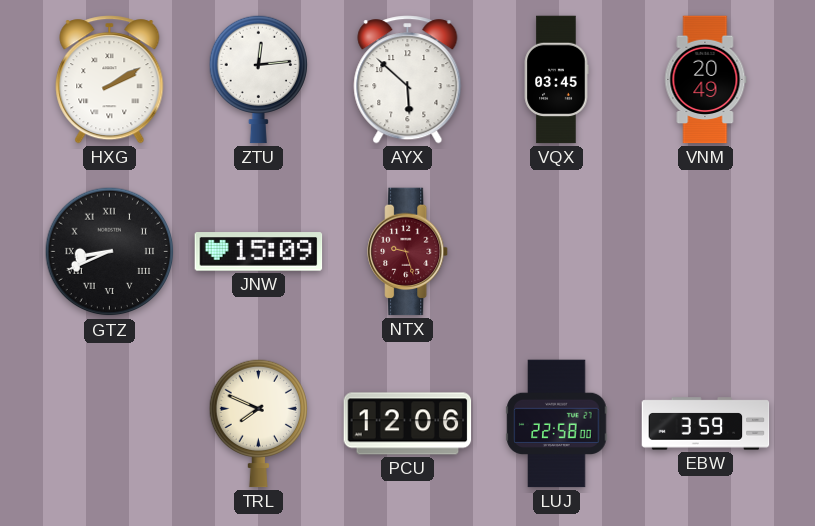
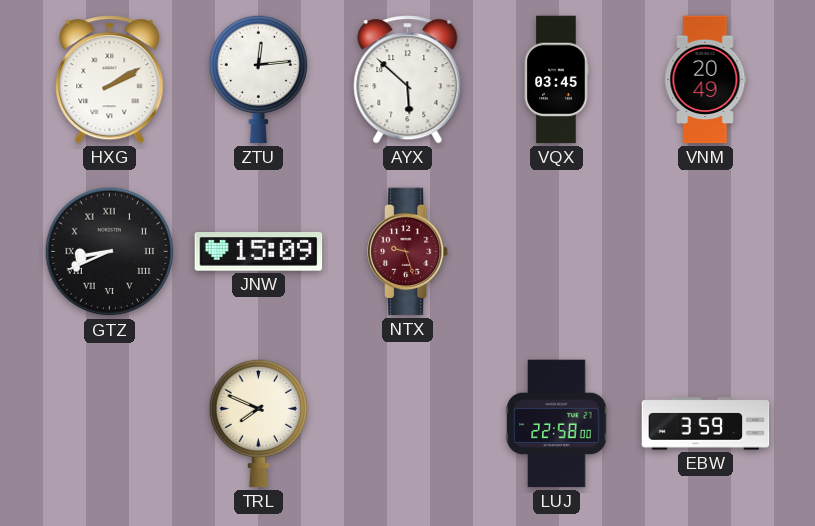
PCU: 12:06 -> none (408, 424)
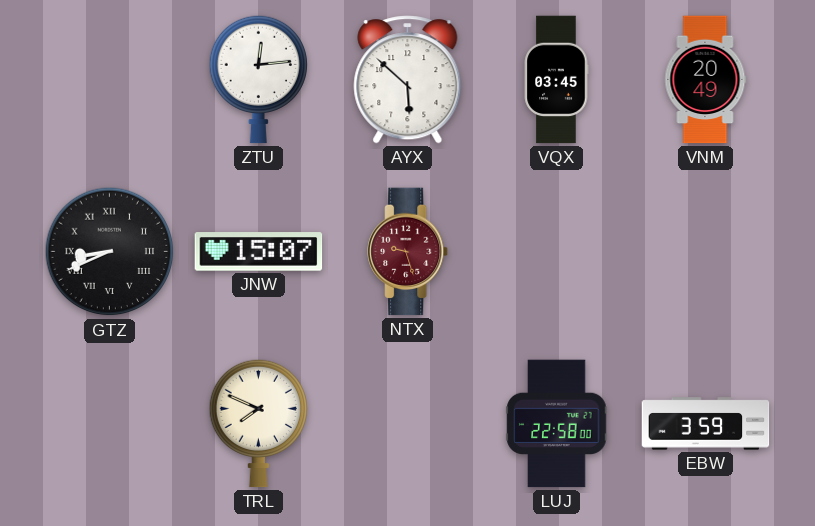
HXG: 2:10 -> none (110, 80)
JNW: 15:09 -> 15:07 (259, 252)
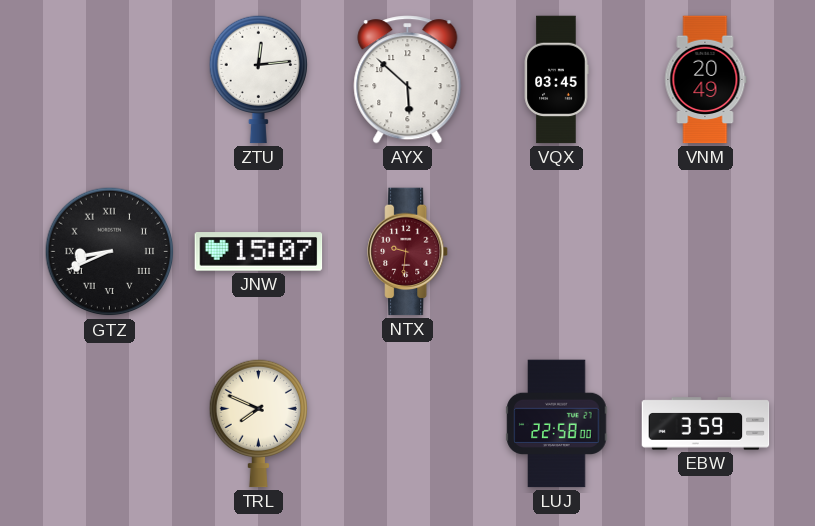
NTX: 9:27 -> 9:31 (409, 252)
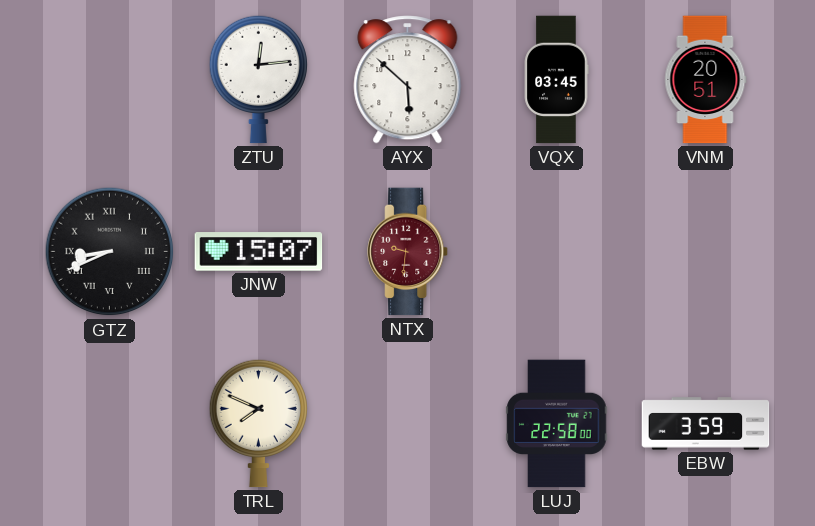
VNM: 20:49 -> 20:51 (706, 80)
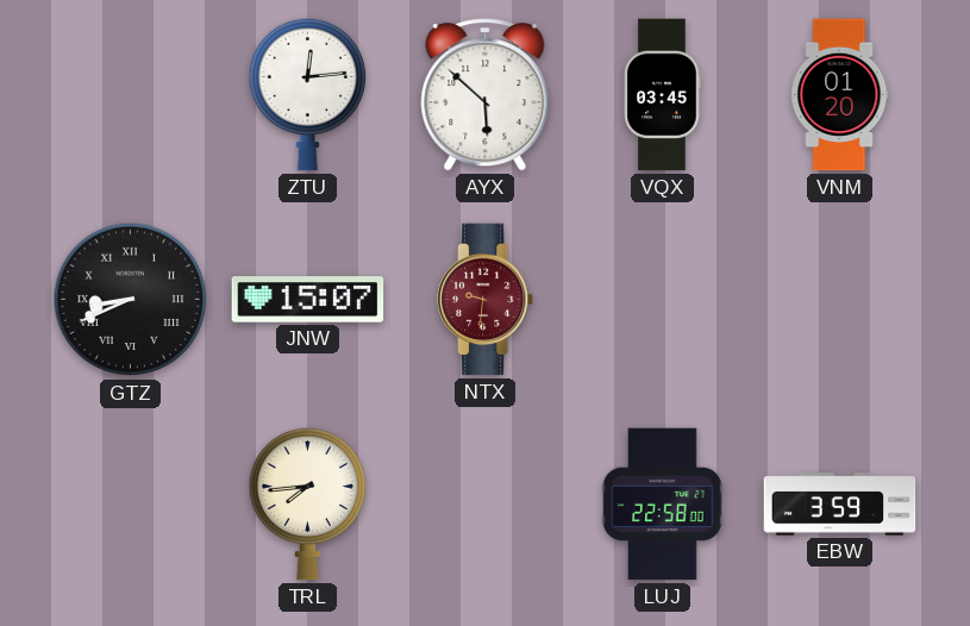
VNM: 20:51 -> 01:20 (840, 95)
TRL: 7:49 -> 7:44 (307, 503)
